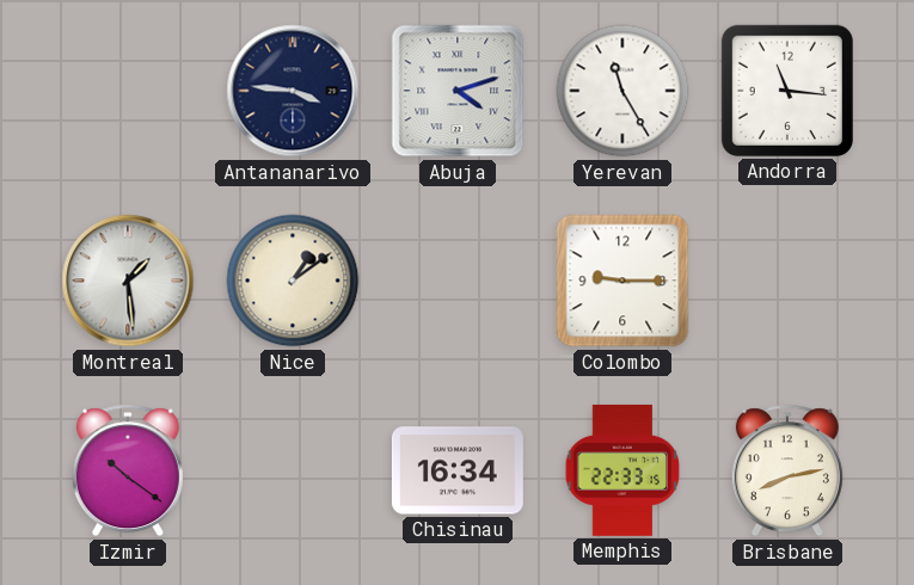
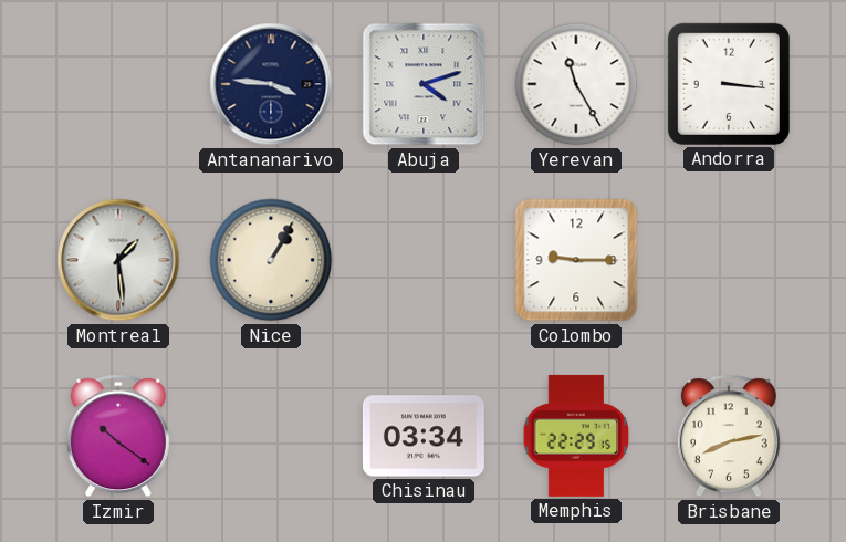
Andorra: 11:16 -> 3:16 (729, 84)
Nice: 1:09 -> 1:05 (271, 260)
Chisinau: 16:34 -> 03:34 (424, 436)
Memphis: 22:33 -> 22:29 (576, 436)
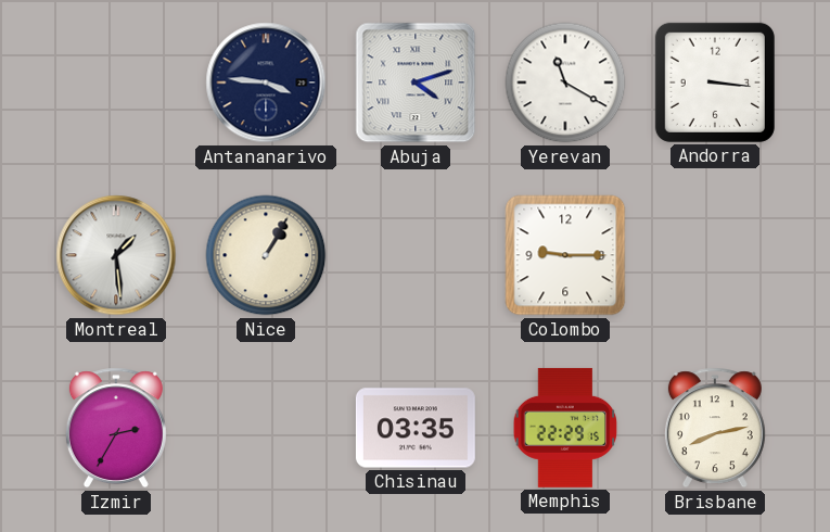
Yerevan: 11:25 -> 11:20 (565, 83)
Izmir: 10:21 -> 2:35 (116, 428)
Chisinau: 03:34 -> 03:35 (416, 428)
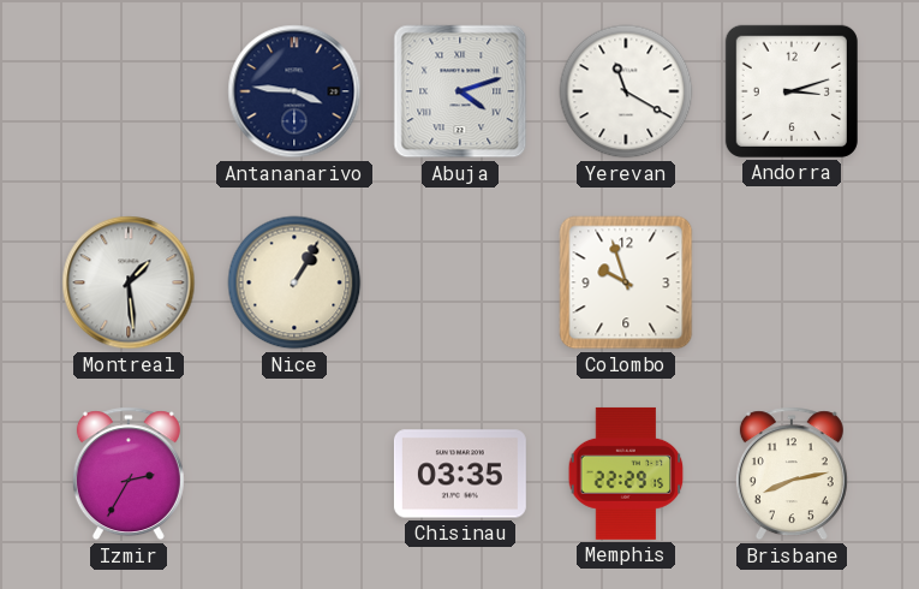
Andorra: 3:16 -> 3:12 (792, 91)
Colombo: 9:15 -> 9:57 (626, 282)
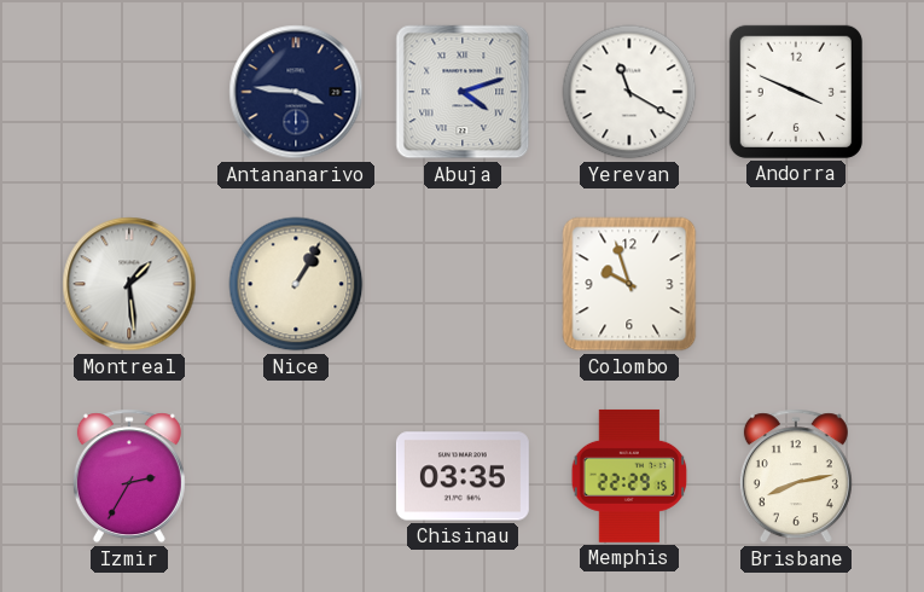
Andorra: 3:12 -> 3:49 (796, 92)
